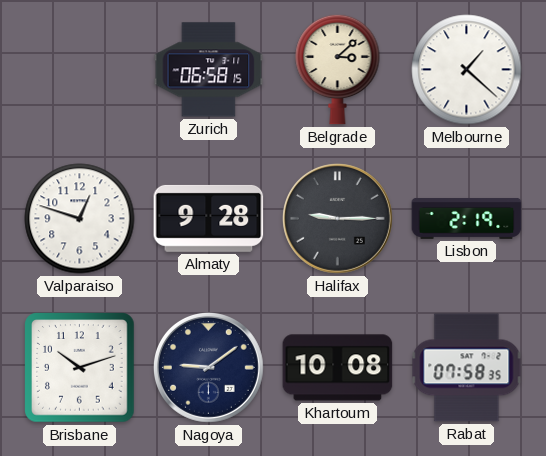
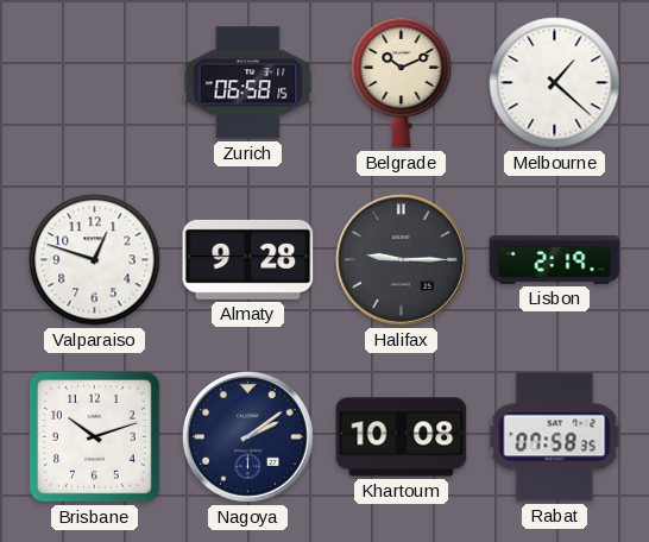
Belgrade: 3:08 -> 10:11 (402, 82)
Nagoya: 9:09 -> 2:09 (247, 436)
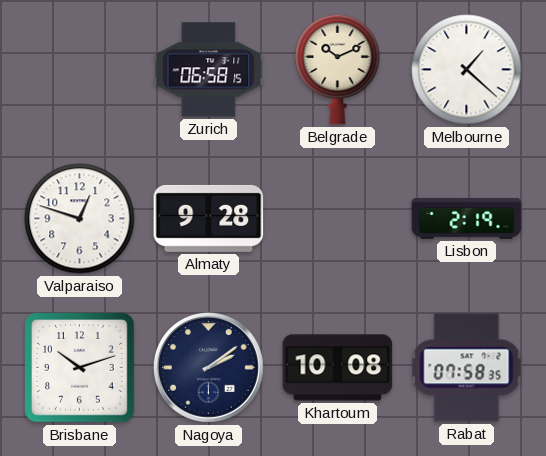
Halifax: 9:15 -> none (401, 259)
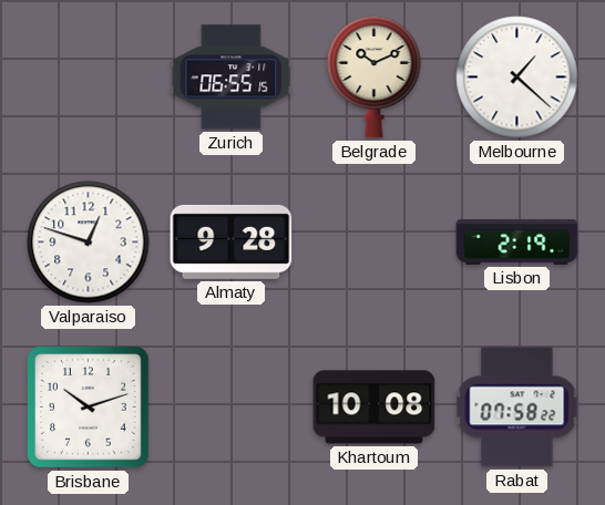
Zurich: 06:58 -> 06:55 (232, 78)
Nagoya: 2:09 -> none (208, 367)
Rabat: 07:58:35 -> 07:58:22 (517, 408)
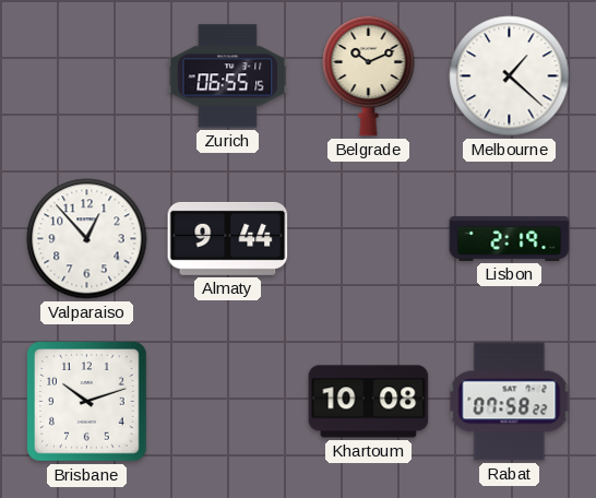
Valparaiso: 12:48 -> 12:53 (87, 239)
Almaty: 9:28 -> 9:44 (228, 238)
